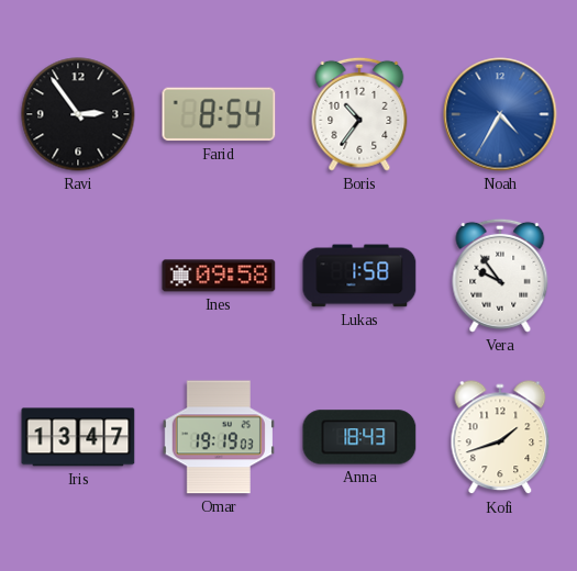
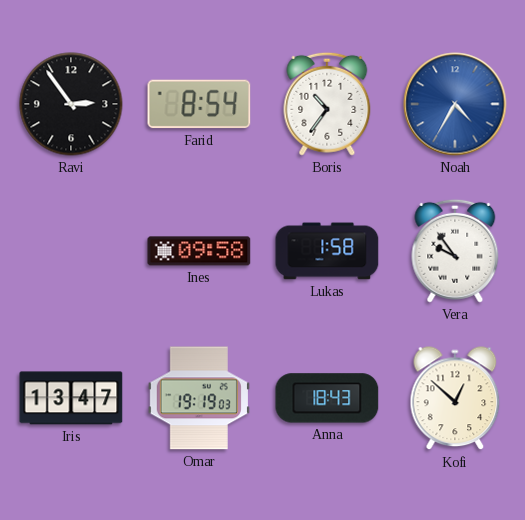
Kofi: 1:42 -> 12:52 (455, 399)
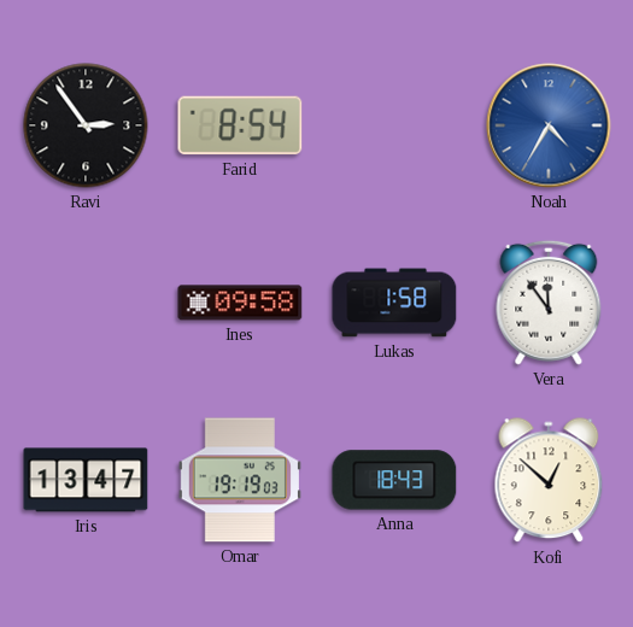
Boris: 10:36 -> none (327, 104)
Vera: 9:54 -> 11:54 (549, 303)
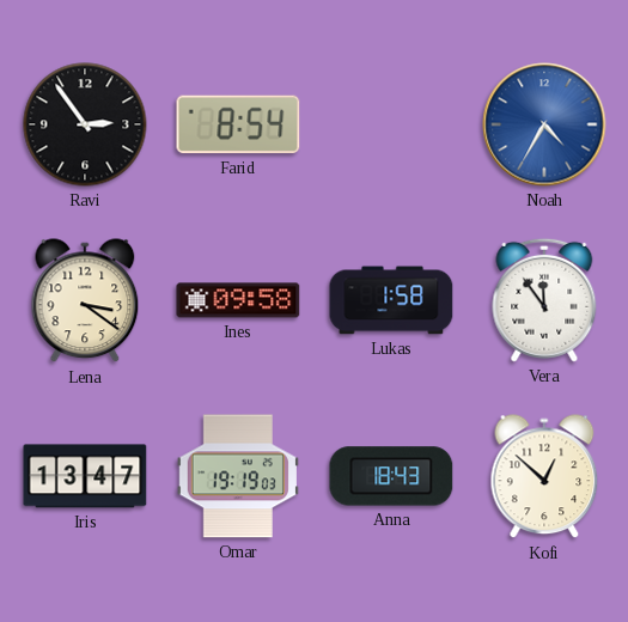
Lena: none -> 3:21 (85, 301)
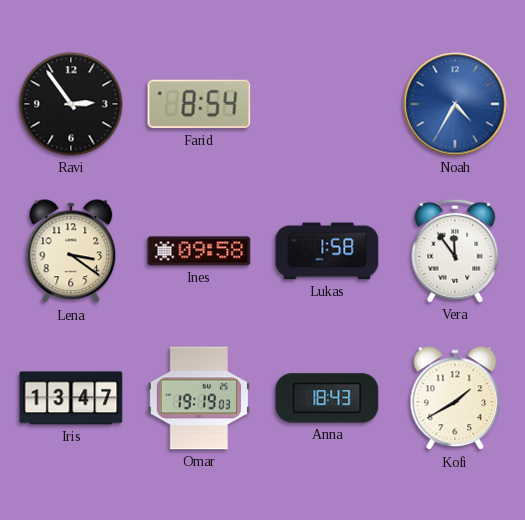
Kofi: 12:52 -> 1:40 (455, 399)
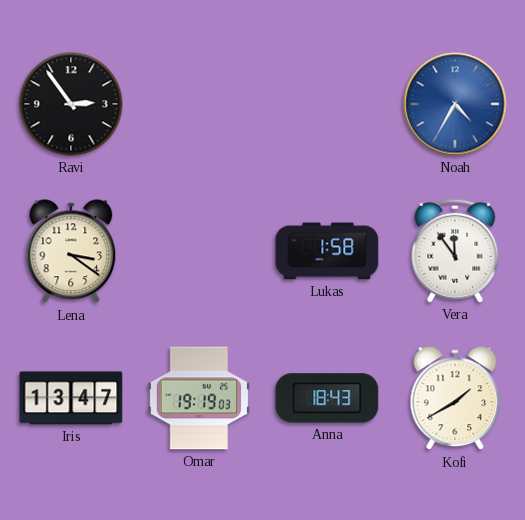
Farid: 8:54 -> none (199, 104)
Ines: 09:58 -> none (199, 251)
